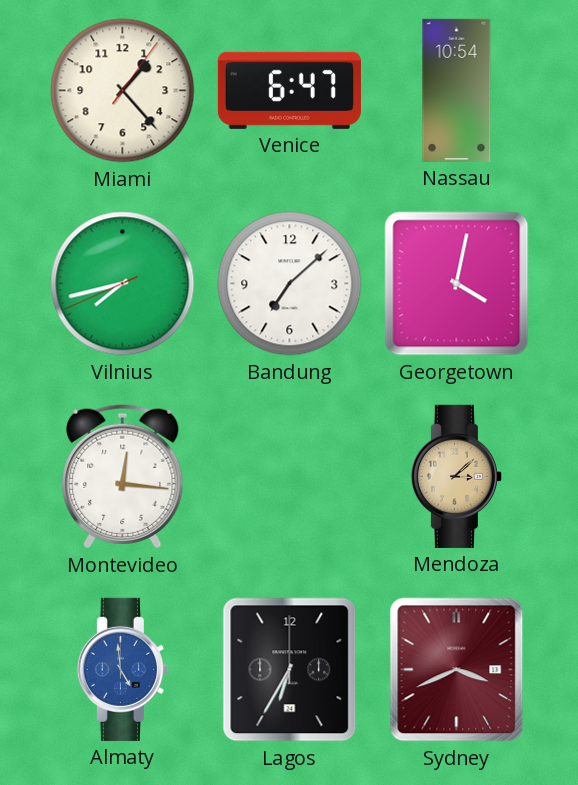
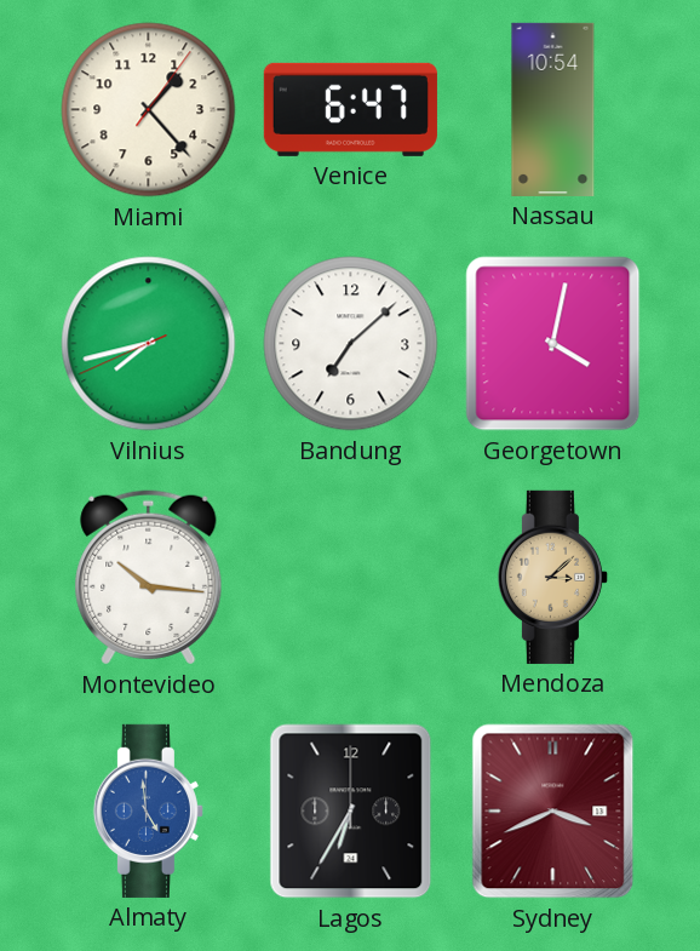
Montevideo: 12:16 -> 10:16 (149, 578)
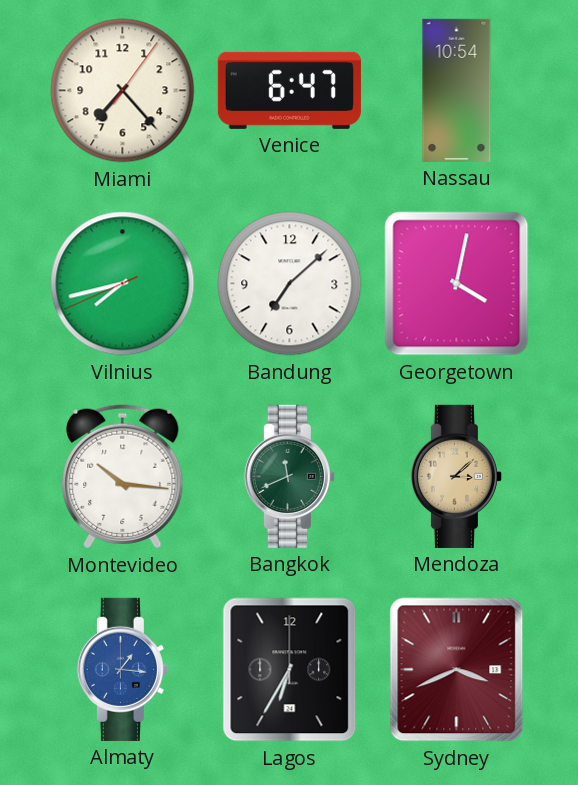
Miami: 1:23 -> 7:23 (123, 91)
Bangkok: none -> 11:41 (289, 476)
Almaty: 4:59 -> 1:16 (122, 669)
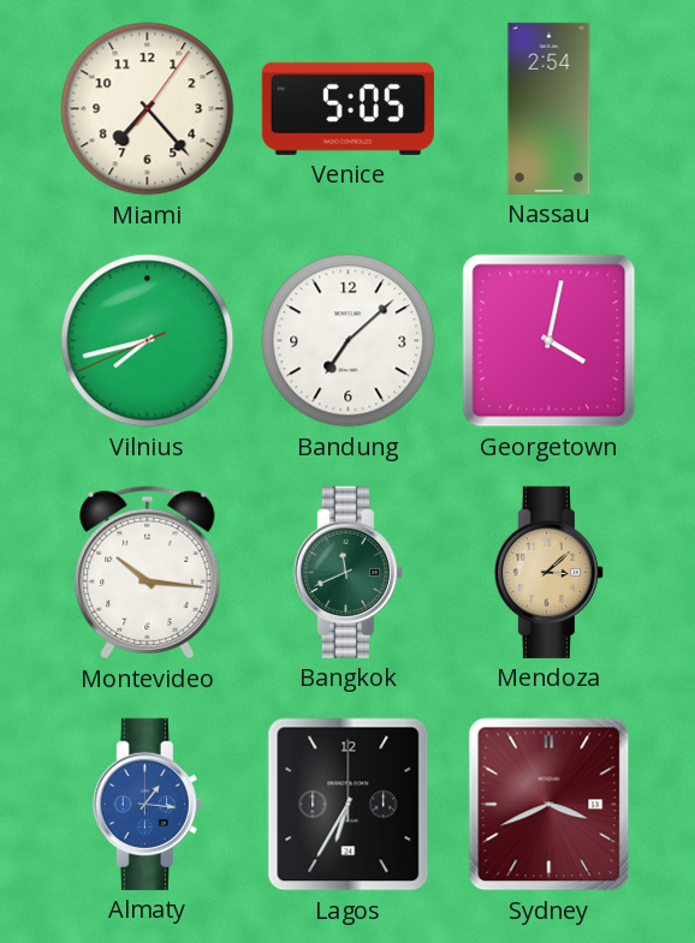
Venice: 6:47 -> 5:05 (348, 108)
Nassau: 10:54 -> 2:54 (550, 108)
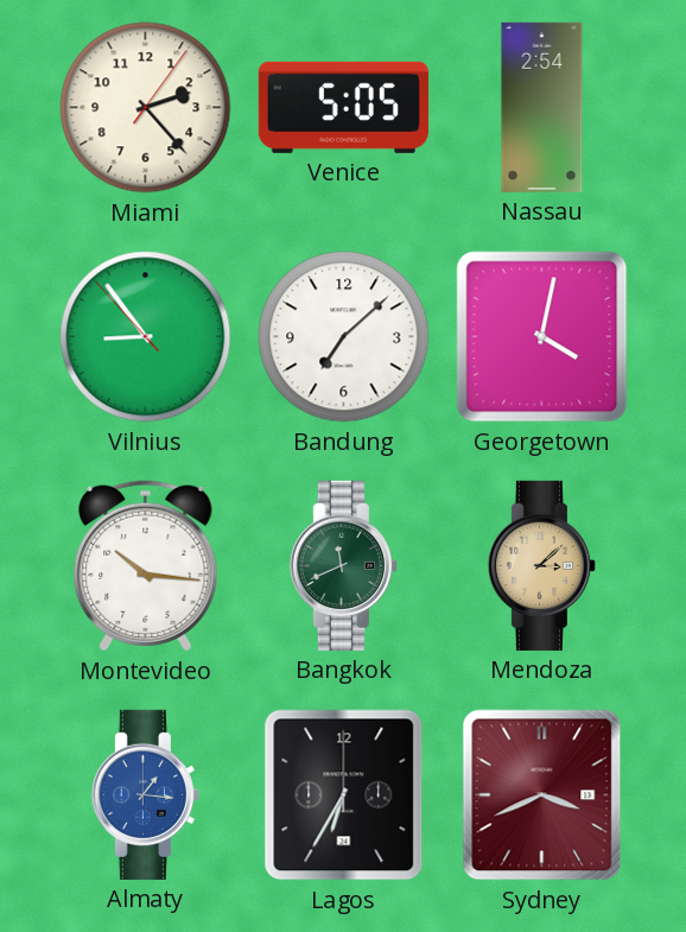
Miami: 7:23 -> 2:23 (146, 108)
Vilnius: 7:42 -> 8:53 (146, 337)
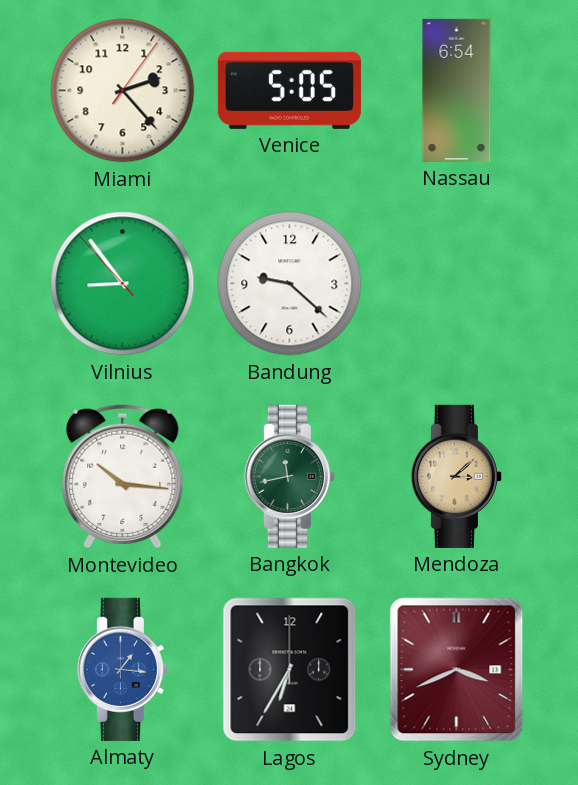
Nassau: 2:54 -> 6:54 (457, 90)
Bandung: 7:08 -> 9:22 (290, 284)
Georgetown: 4:02 -> none (542, 337)
Bangkok: 11:41 -> 11:43 (289, 476)
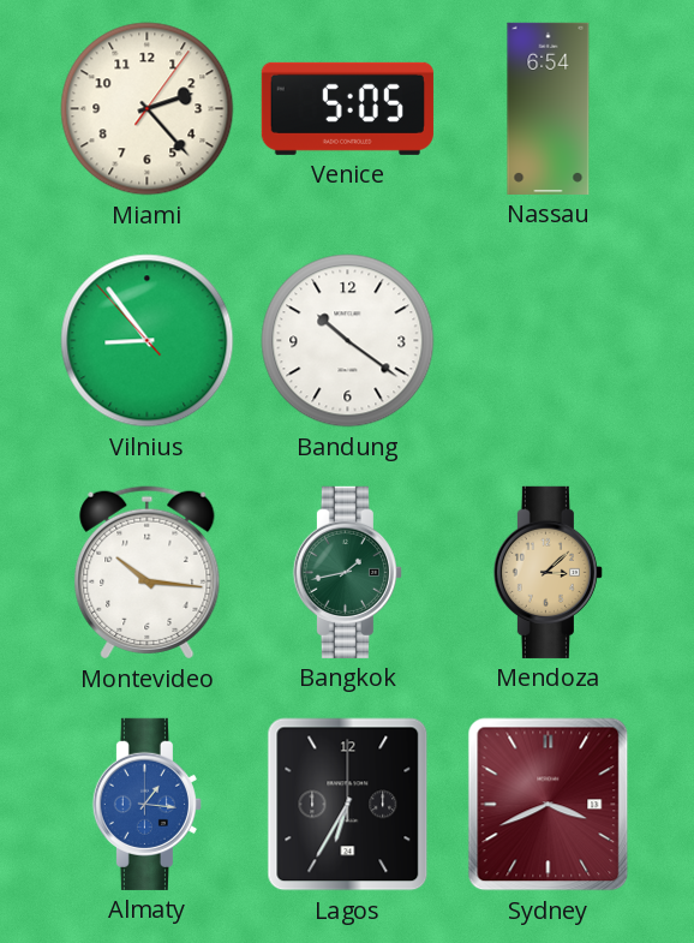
Bandung: 9:22 -> 10:21 (348, 341)
Bangkok: 11:43 -> 1:43 (347, 572)
